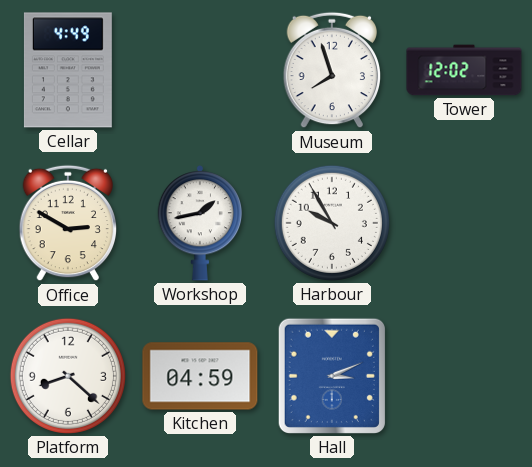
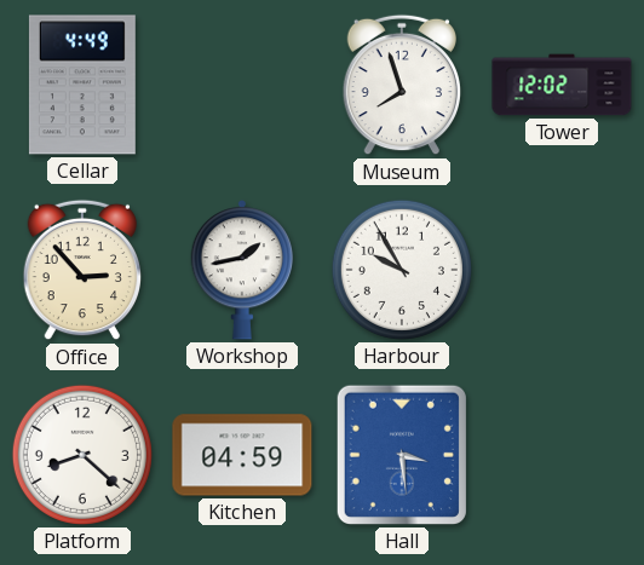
Office: 2:50 -> 2:53 (81, 270)
Hall: 3:11 -> 3:29 (402, 455)
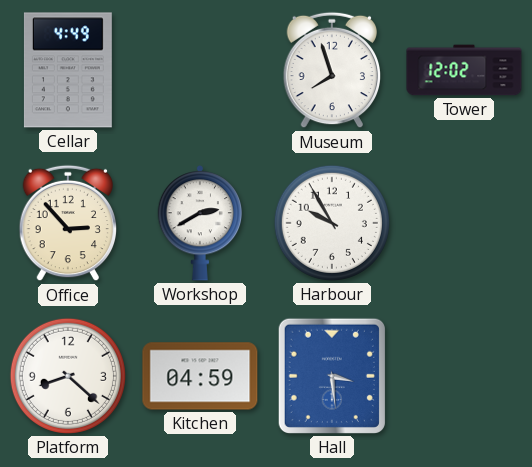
Workshop: 1:43 -> 2:40 (200, 223)
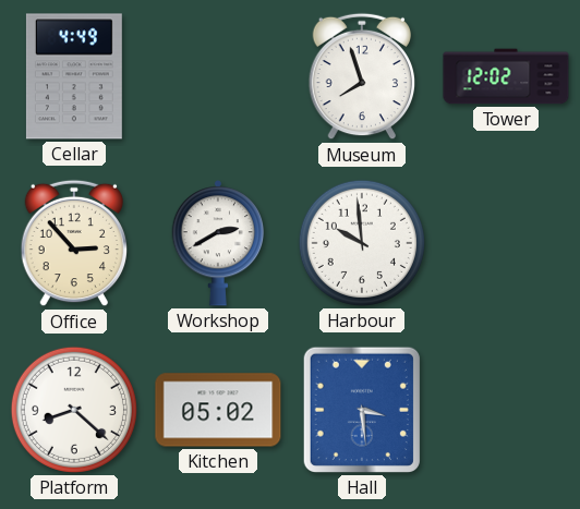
Harbour: 9:55 -> 9:59 (362, 243)
Kitchen: 04:59 -> 05:02 (218, 410)
